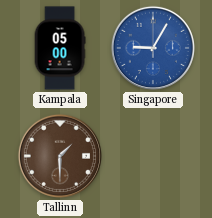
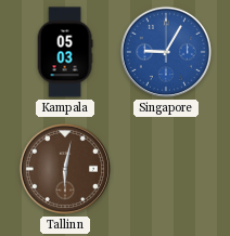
Kampala: 05:00 -> 05:03 (65, 52)
Tallinn: 1:30 -> 6:02 (65, 169)
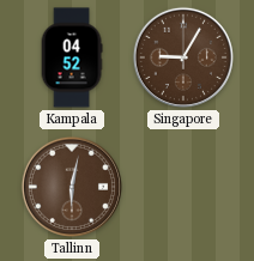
Kampala: 05:03 -> 04:52 (72, 57)
Singapore dial: blue -> brown (183, 57)
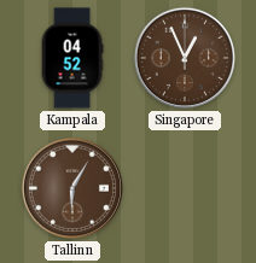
Singapore: 9:05 -> 12:56 (185, 58)
Tallinn: 6:02 -> 6:05 (72, 188)
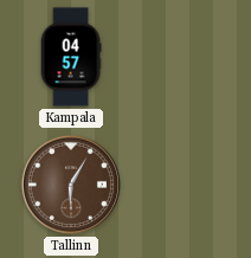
Kampala: 04:52 -> 04:57 (71, 57)
Singapore: 12:56 -> none (185, 58)
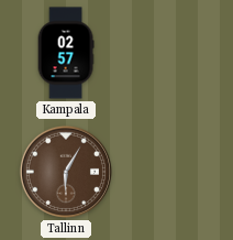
Kampala: 04:57 -> 02:57 (66, 53)
